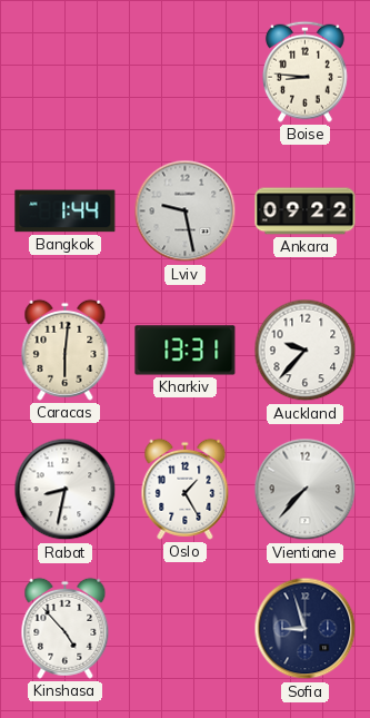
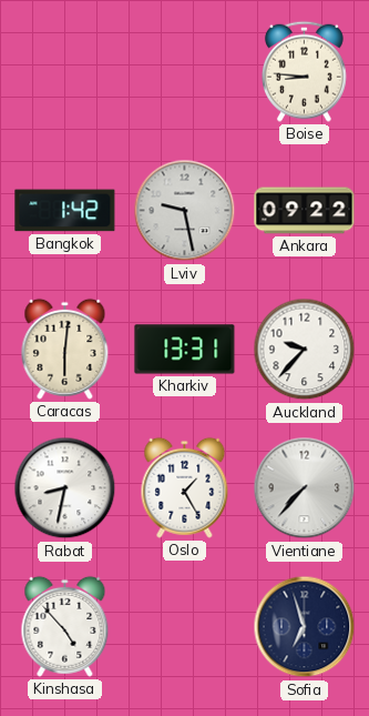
Bangkok: 1:44 -> 1:42 (65, 211)
Sofia: 8:57 -> 6:57 (305, 627)
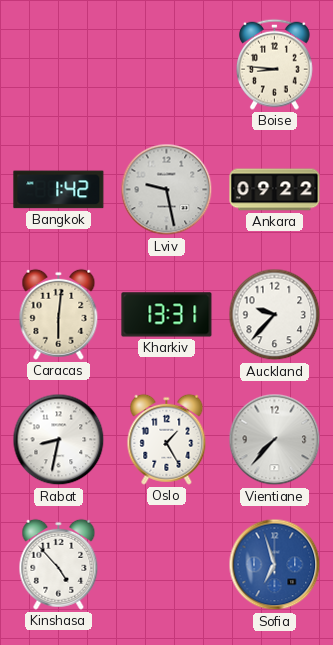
Sofia dial: navy -> blue (275, 565)
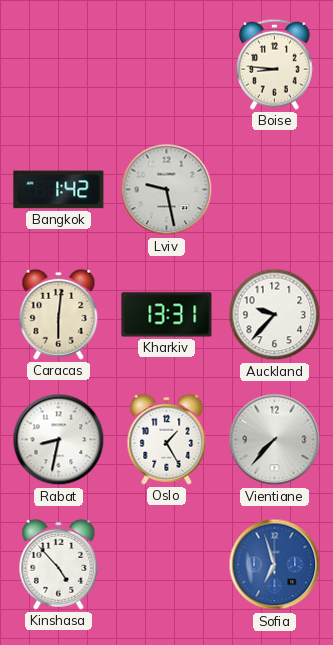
Ankara: 09:22 -> none (275, 190)
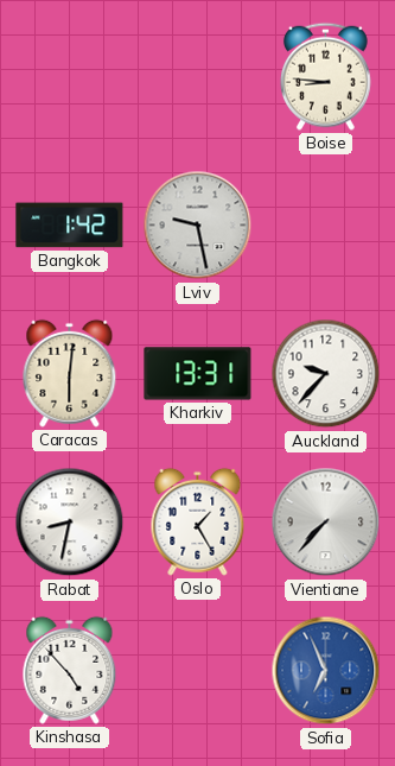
Sofia: 6:57 -> 6:56 (326, 671)
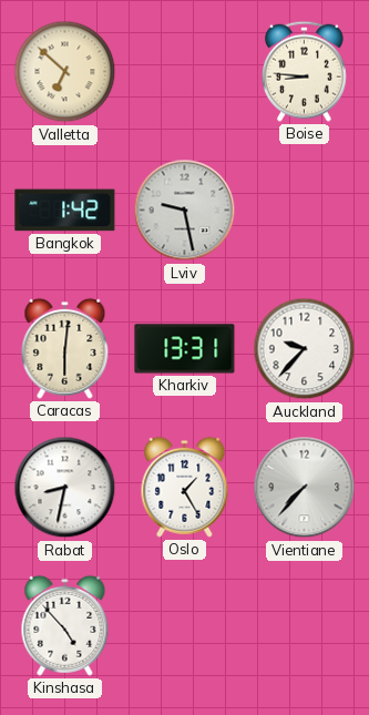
Valletta: none -> 6:52 (65, 72)
Sofia: 6:56 -> none (326, 671)
